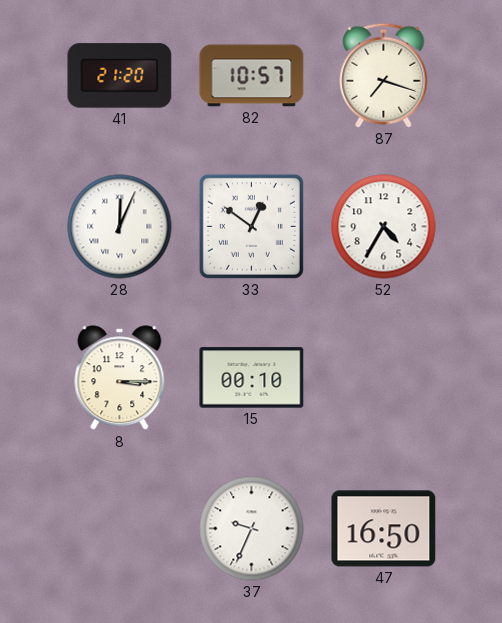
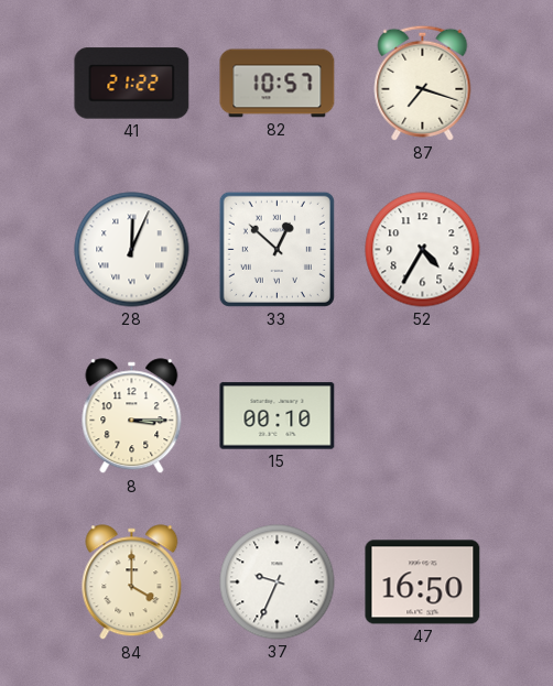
41: 21:20 -> 21:22 (132, 84)
33: 12:51 -> 12:52 (276, 249)
84: none -> 4:00 (132, 582)
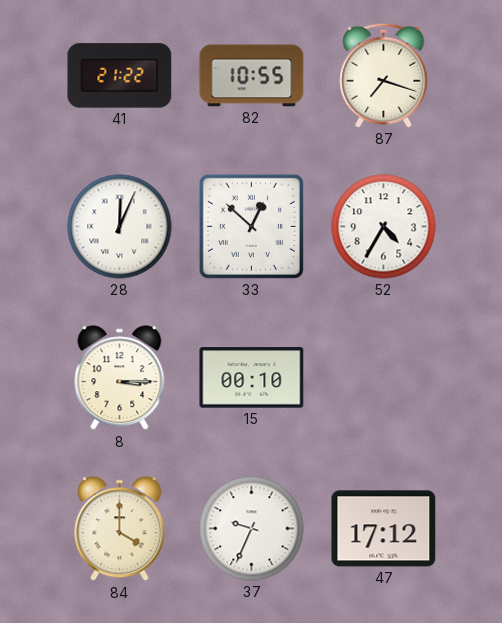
82: 10:57 -> 10:55 (252, 76)
47: 16:50 -> 17:12 (384, 529)
